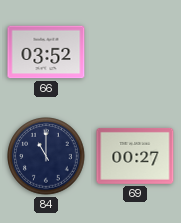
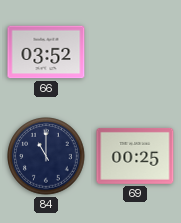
69: 00:27 -> 00:25 (135, 156)
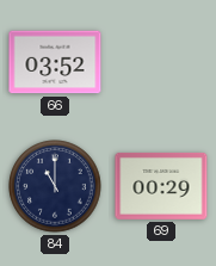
69: 00:25 -> 00:29 (161, 186)
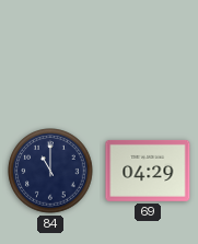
66: 03:52 -> none (55, 62)
69: 00:29 -> 04:29 (148, 171)
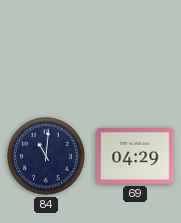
84: 11:00 -> 11:01 (46, 156)
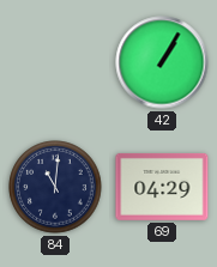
42: none -> 1:05 (162, 62)
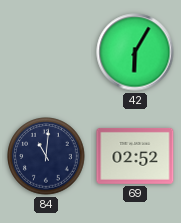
42: 1:05 -> 6:05 (135, 52)
69: 04:29 -> 02:52 (135, 156)
